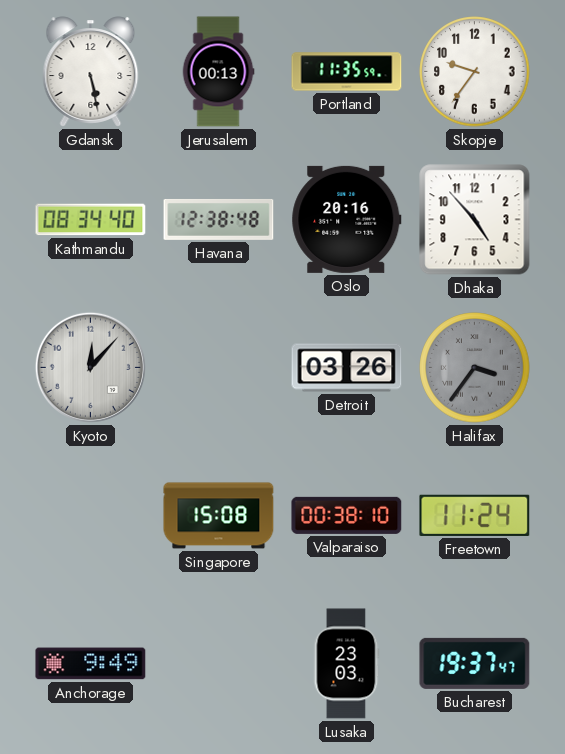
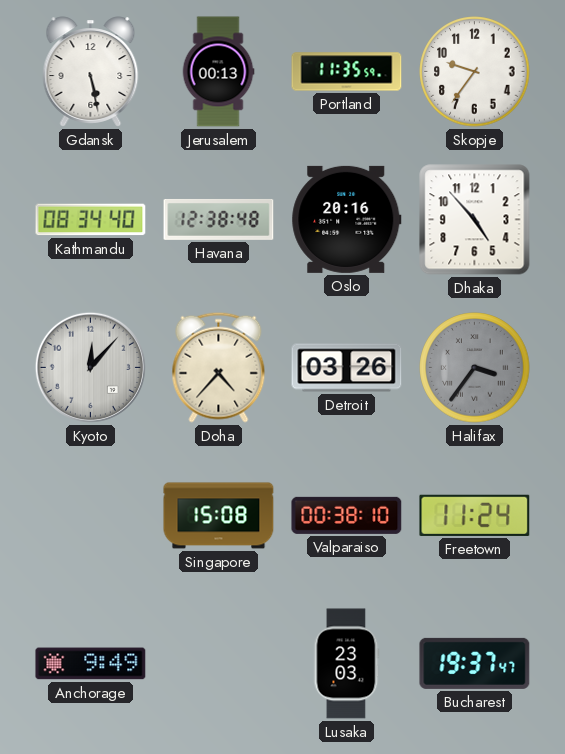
Doha: none -> 4:37 (219, 367)
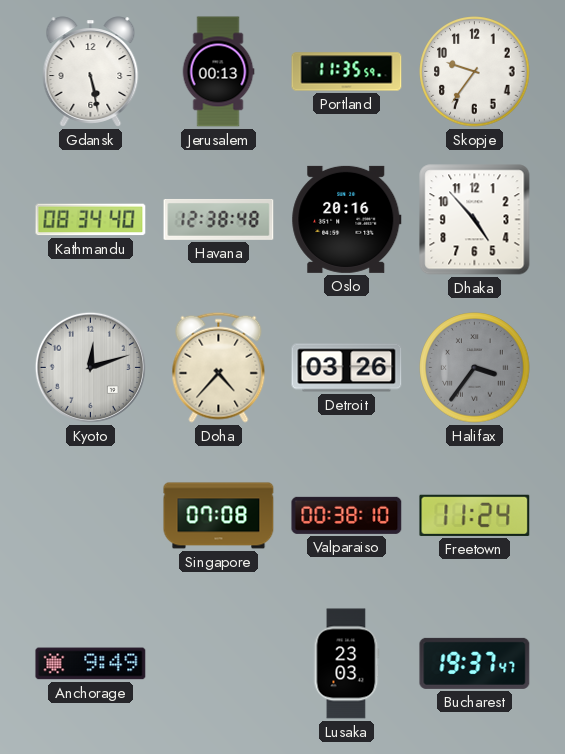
Kyoto: 12:07 -> 12:12 (90, 367)
Singapore: 15:08 -> 07:08 (219, 516)
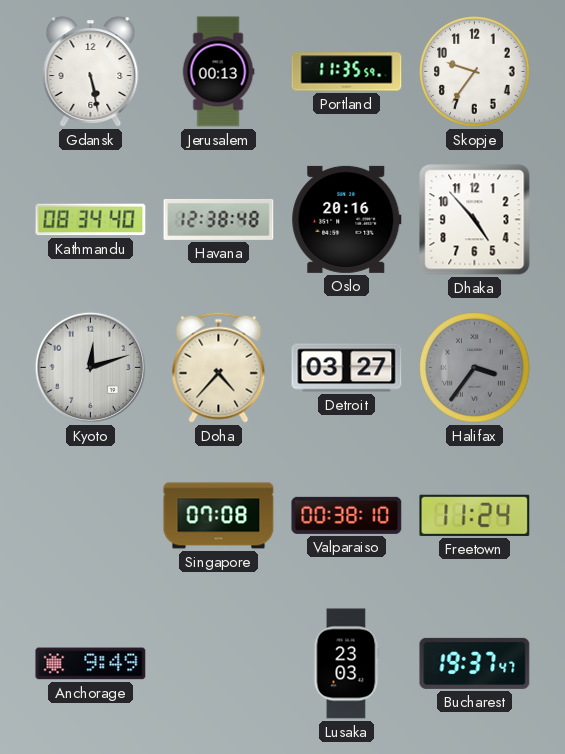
Detroit: 03:26 -> 03:27 (347, 368)
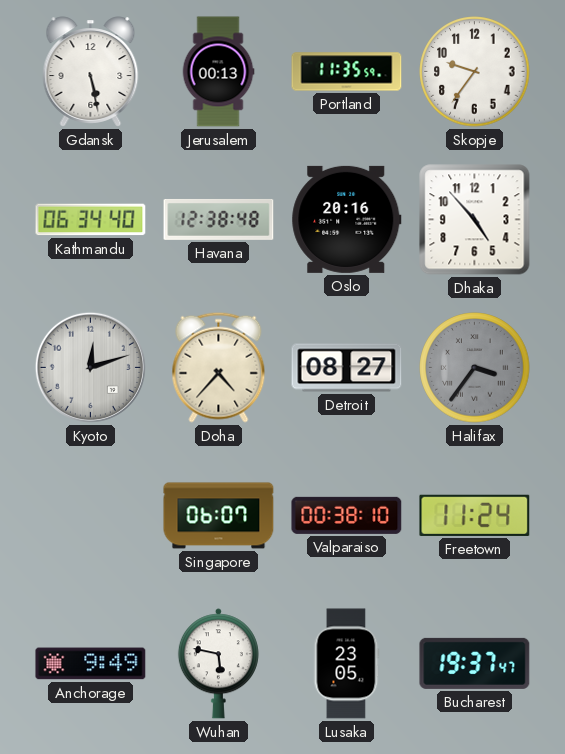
Kathmandu: 08:34 -> 06:34 (91, 220)
Detroit: 03:27 -> 08:27 (347, 368)
Singapore: 07:08 -> 06:07 (219, 516)
Wuhan: none -> 5:47 (218, 664)
Lusaka: 23:03 -> 23:05 (347, 664)
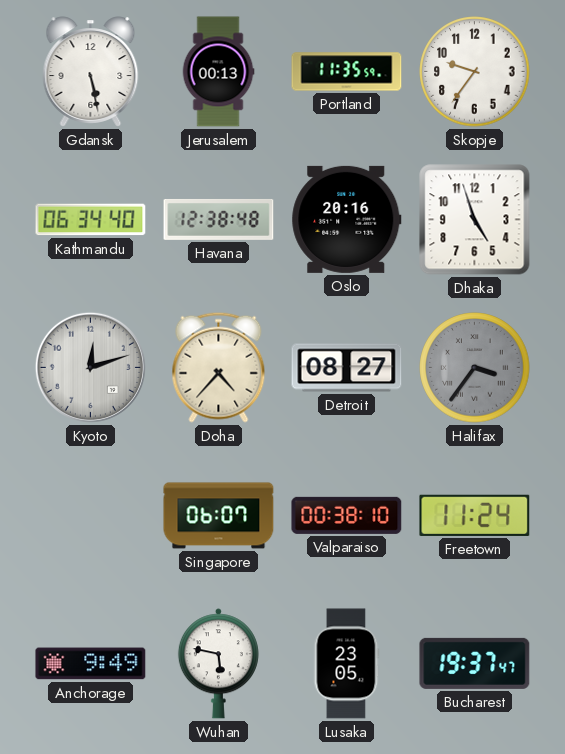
Dhaka: 4:53 -> 4:57 (475, 220)
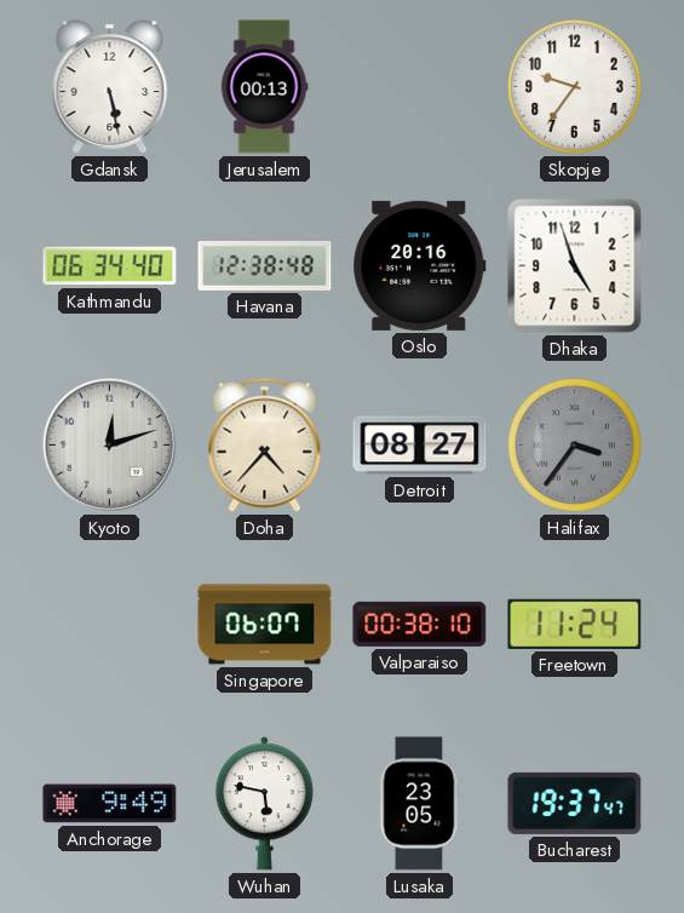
Portland: 11:35 -> none (347, 72)
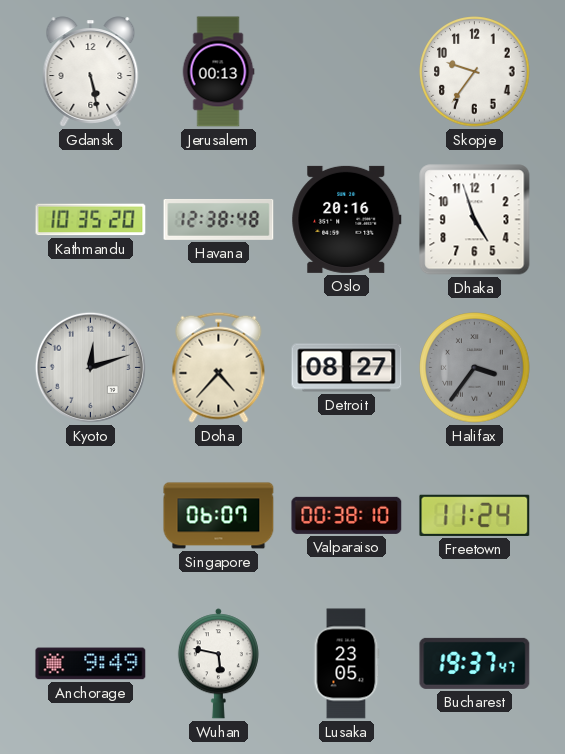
Kathmandu: 06:34 -> 10:35 (91, 220)
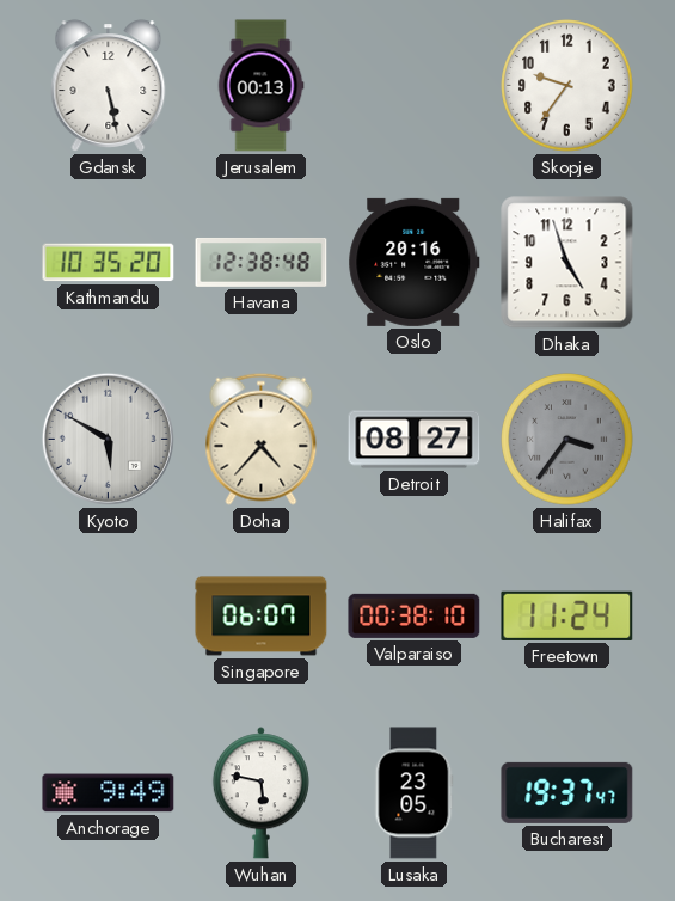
Kyoto: 12:12 -> 5:50 (108, 439)
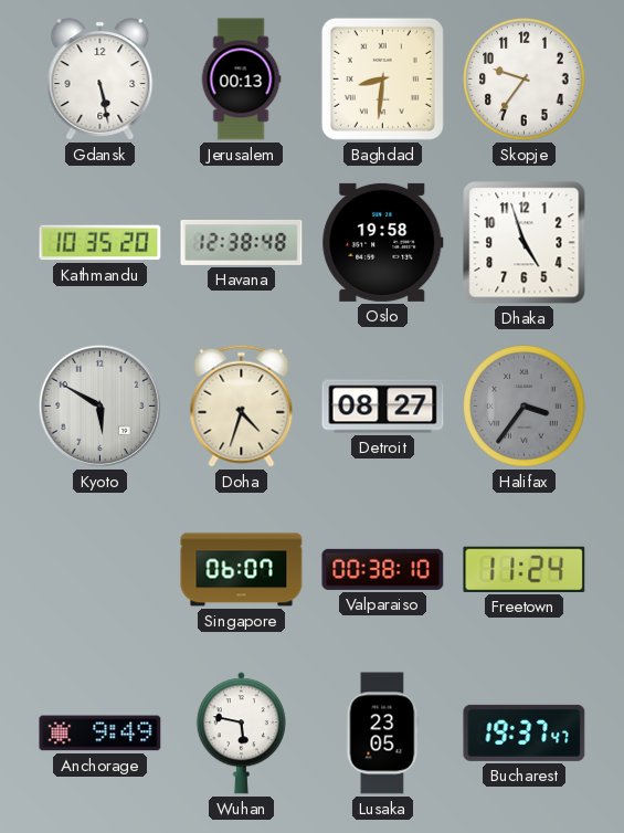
Baghdad: none -> 8:31 (382, 78)
Oslo: 20:16 -> 19:58 (383, 242)
Doha: 4:37 -> 4:33 (242, 405)
